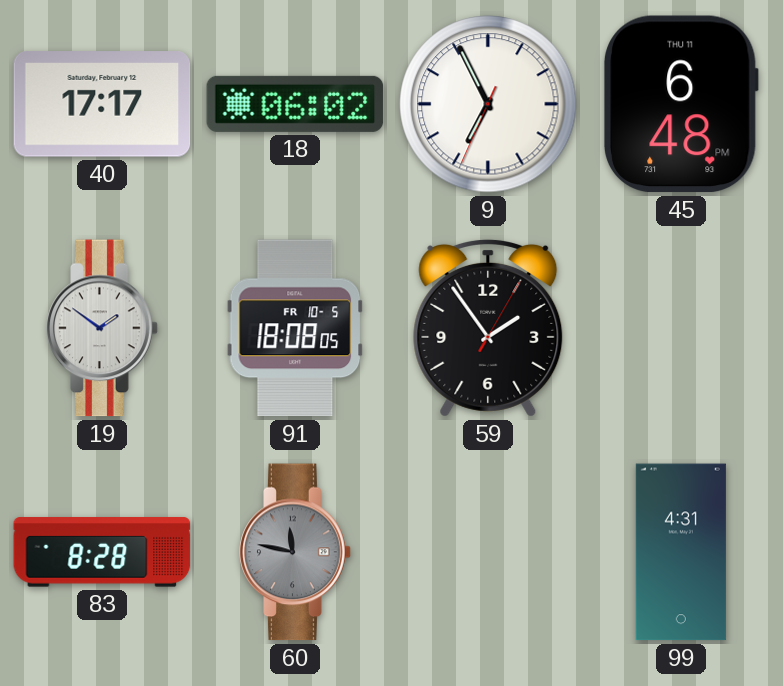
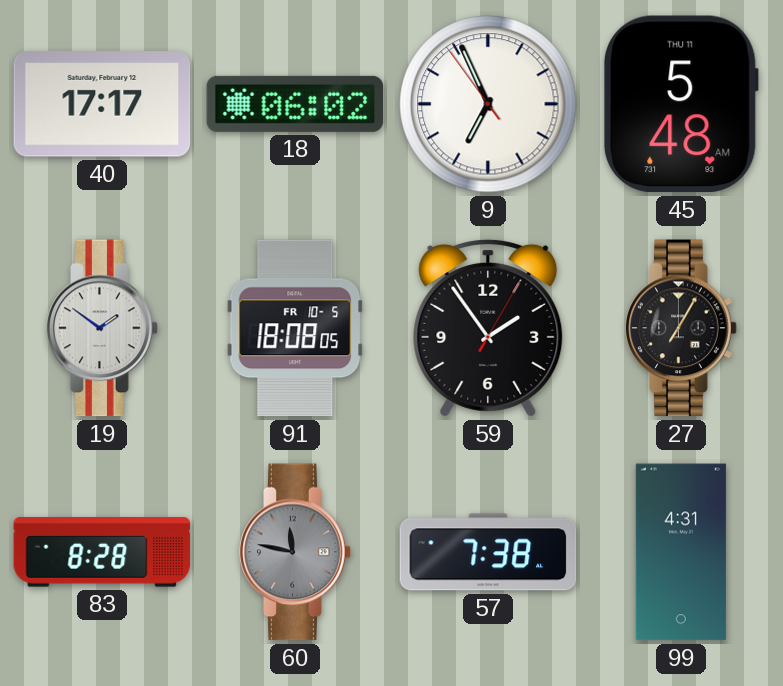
9: 6:55:34 -> 6:55:54 (488, 104)
45: 6:48 -> 5:48 (681, 104)
27: none -> 7:05 (681, 328)
57: none -> 7:38 (488, 552)
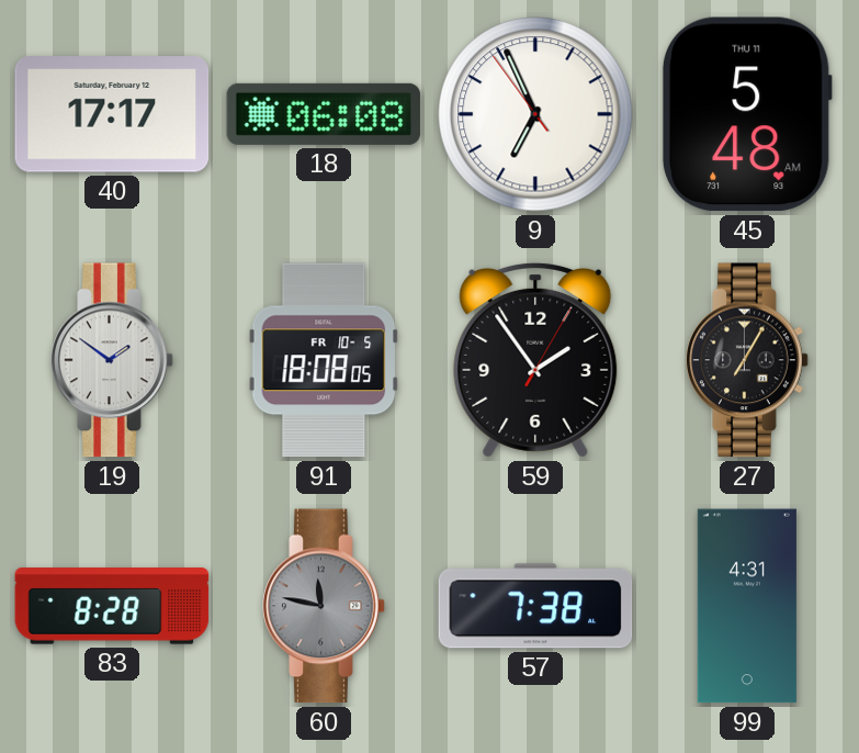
18: 06:02 -> 06:08 (324, 114)
